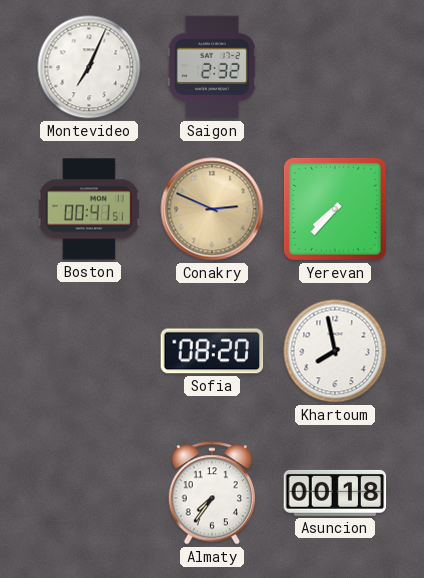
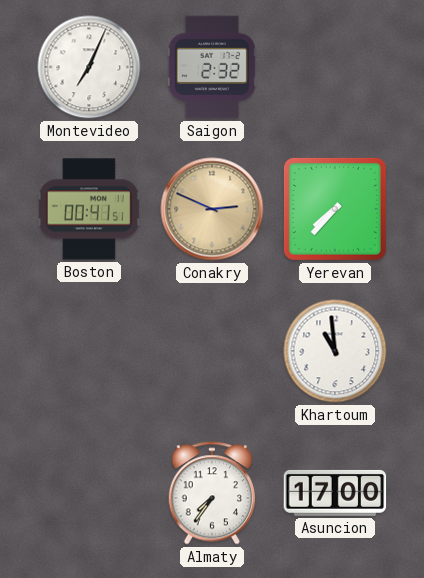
Sofia: 08:20 -> none (212, 351)
Khartoum: 7:58 -> 10:59 (335, 351)
Asuncion: 00:18 -> 17:00 (335, 493)
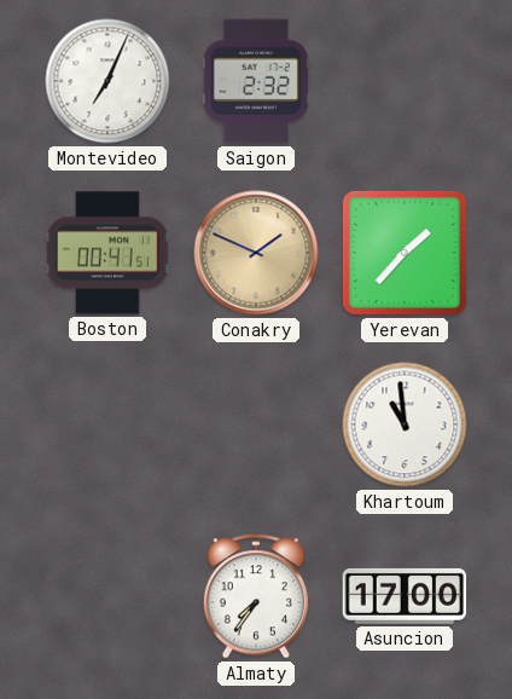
Conakry: 2:49 -> 1:49 (256, 253)
Yerevan: 7:37 -> 1:37 (405, 253)
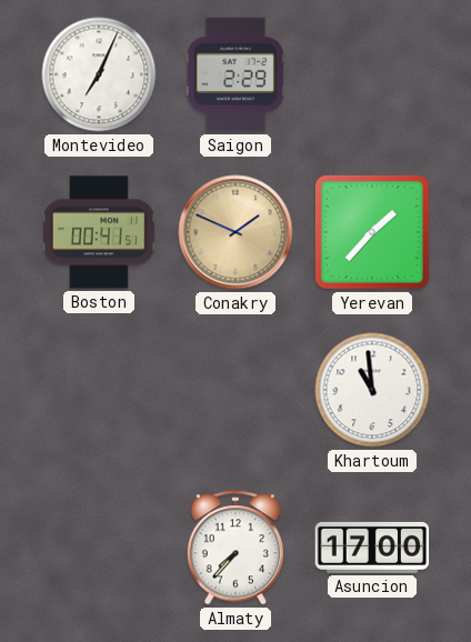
Saigon: 2:32 -> 2:29 (235, 74)
Almaty: 7:36 -> 7:37 (234, 548)
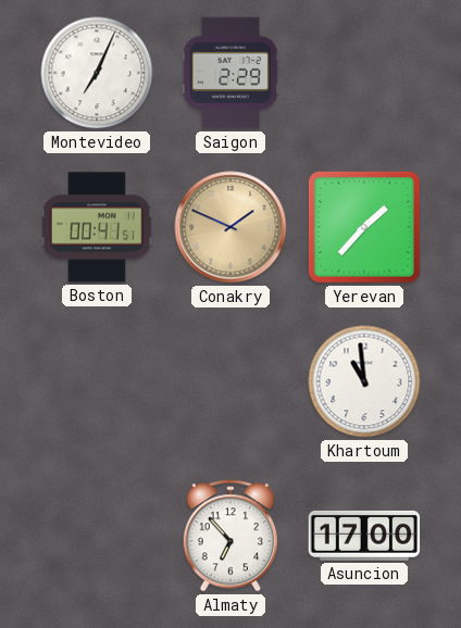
Almaty: 7:37 -> 6:53 (229, 536)
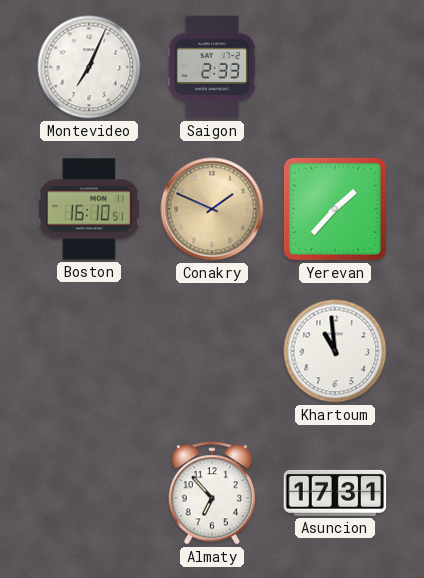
Saigon: 2:29 -> 2:33 (212, 67)
Boston: 00:41 -> 16:10 (89, 209)
Asuncion: 17:00 -> 17:31 (335, 493)
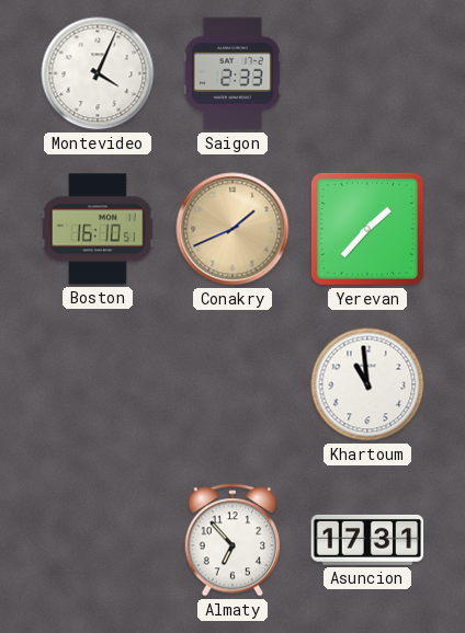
Montevideo: 7:04 -> 4:04 (98, 73)
Conakry: 1:49 -> 1:41 (232, 229)
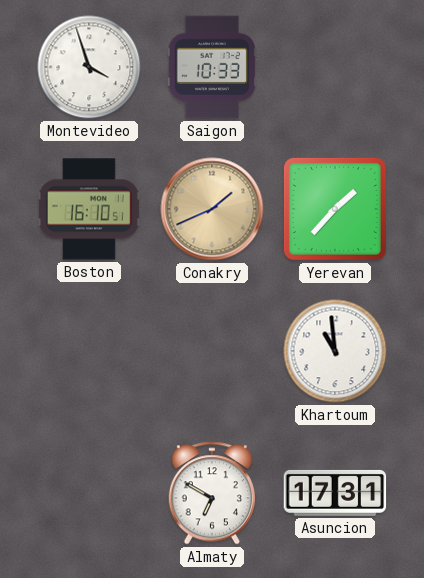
Montevideo: 4:04 -> 3:57 (89, 67)
Saigon: 2:33 -> 10:33 (212, 67)
Almaty: 6:53 -> 6:50 (211, 493)
